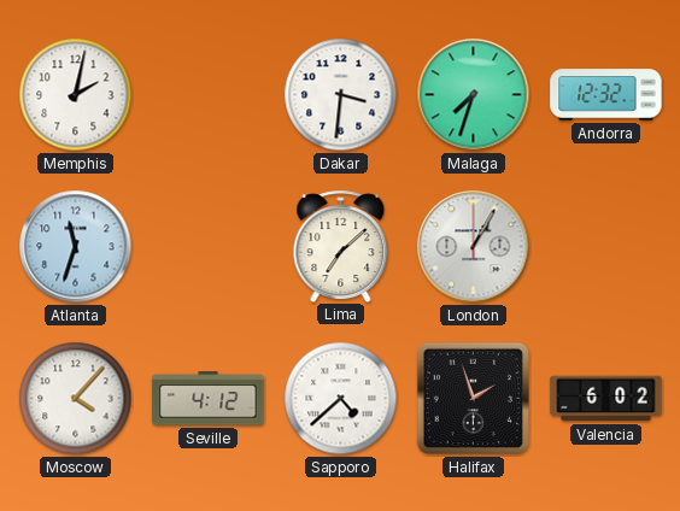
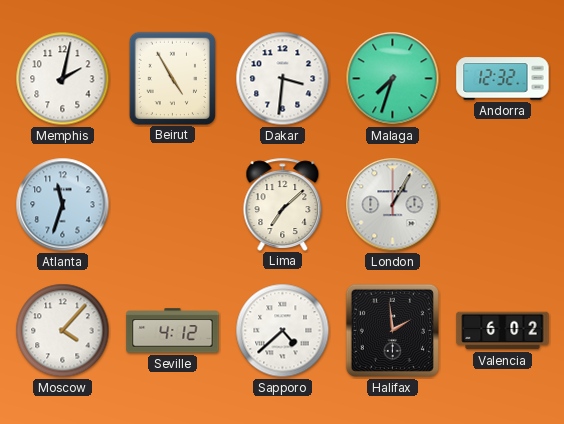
Beirut: none -> 4:55 (172, 78)
Halifax: 1:57 -> 1:59 (392, 330)
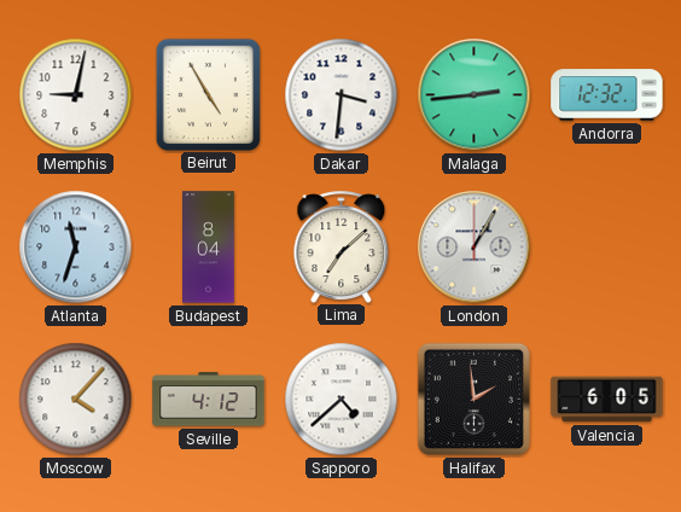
Memphis: 2:02 -> 9:02 (76, 95)
Malaga: 7:33 -> 2:44 (475, 95)
Budapest: none -> 8:04 (209, 248)
Valencia: 6:02 -> 6:05 (607, 400)
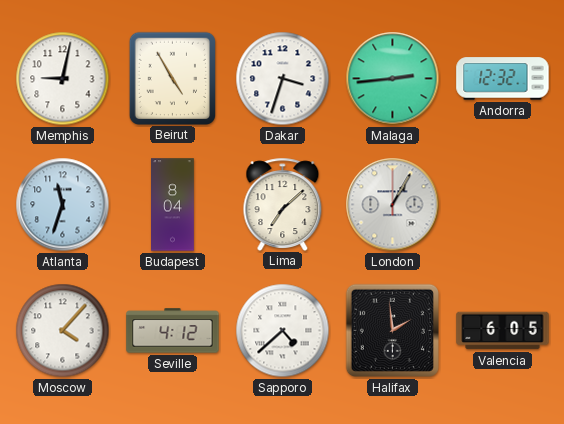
Dakar: 3:31 -> 3:33 (283, 79)
